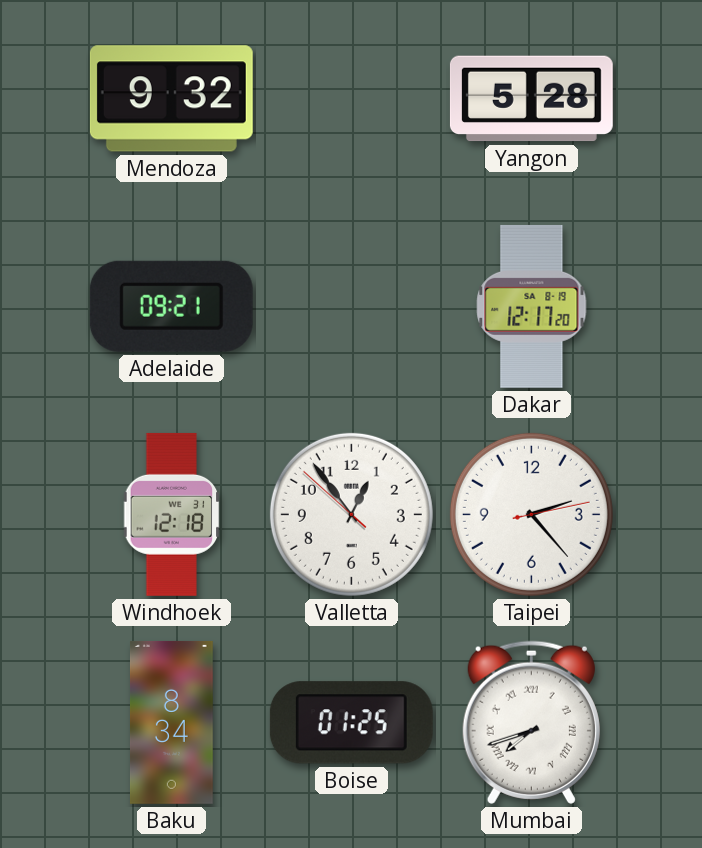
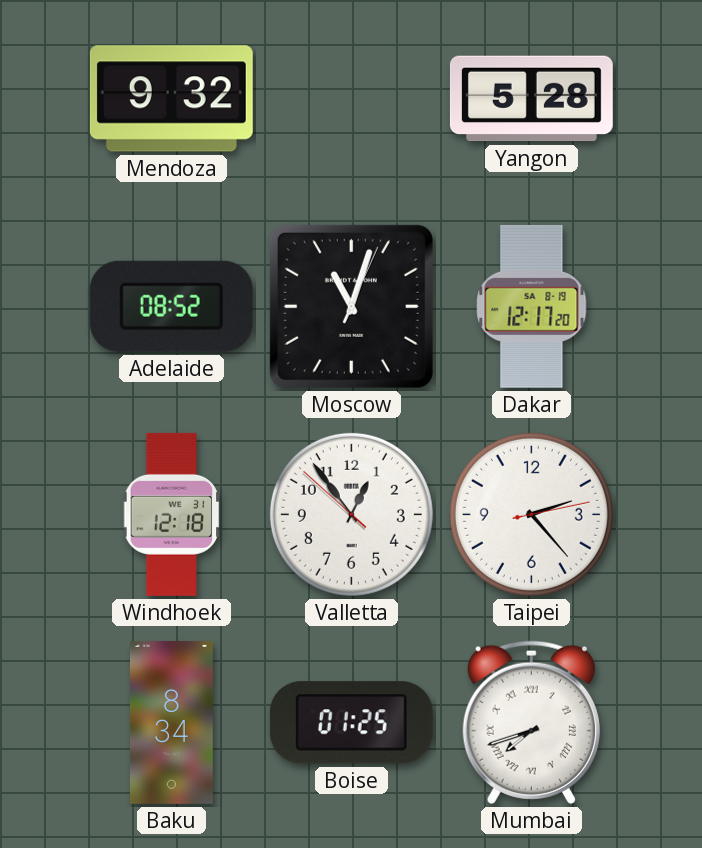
Adelaide: 09:21 -> 08:52 (171, 306)
Moscow: none -> 11:03 (351, 306)
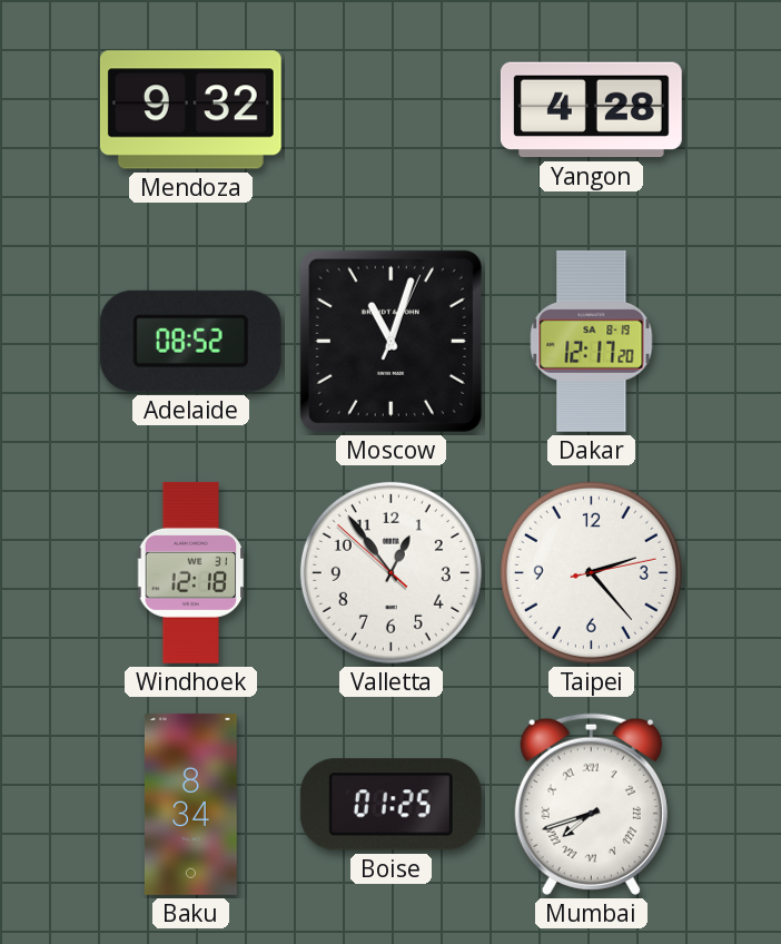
Yangon: 5:28 -> 4:28 (591, 110)
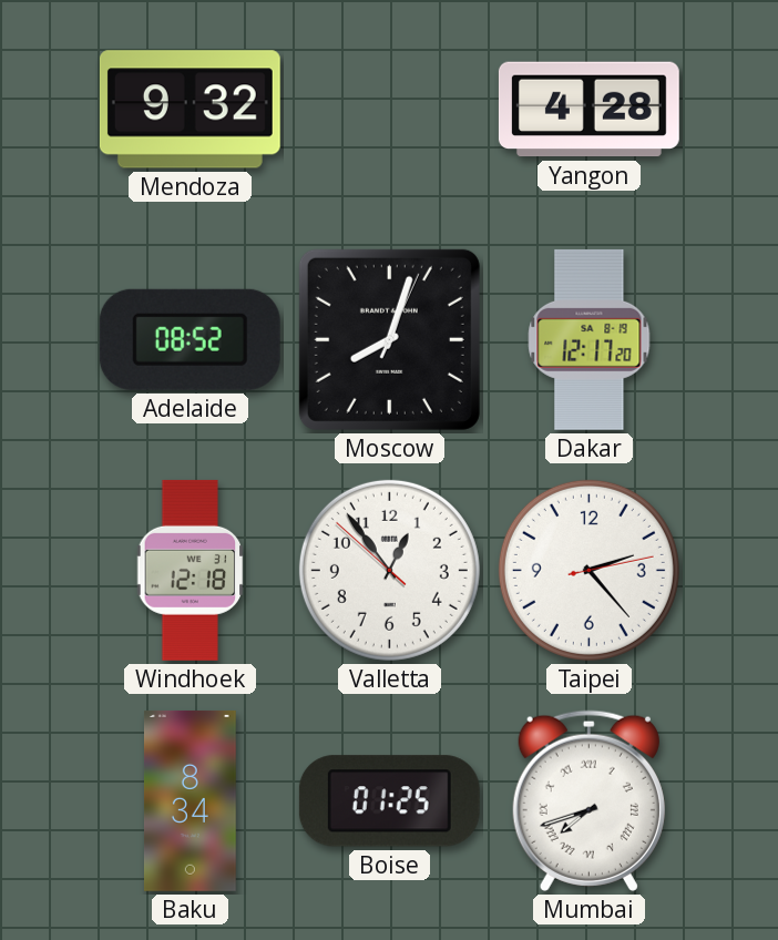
Moscow: 11:03 -> 8:03 (389, 339)
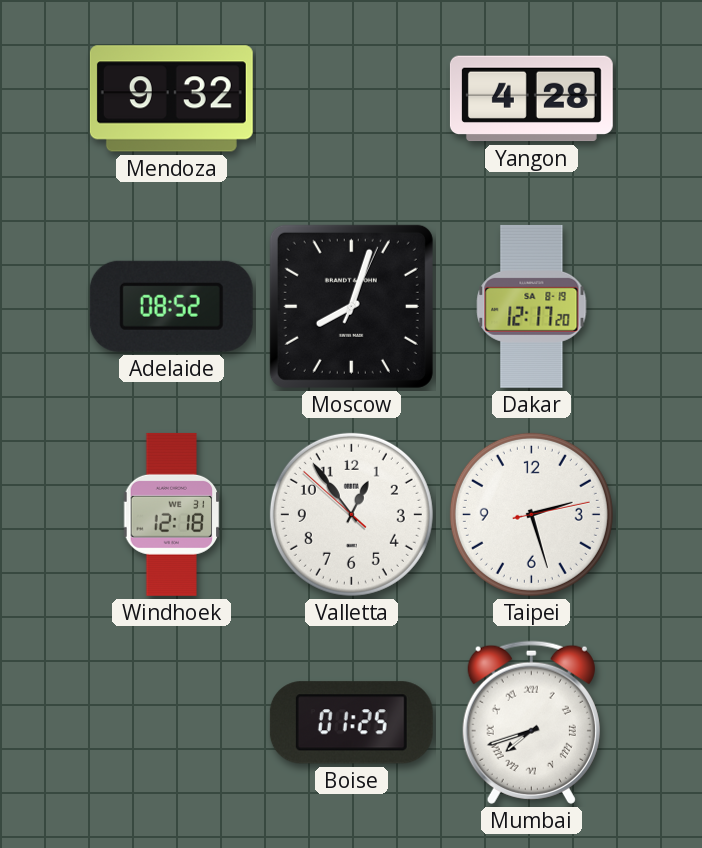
Taipei: 2:23 -> 2:27 (531, 514)
Baku: 8:34 -> none (190, 800)
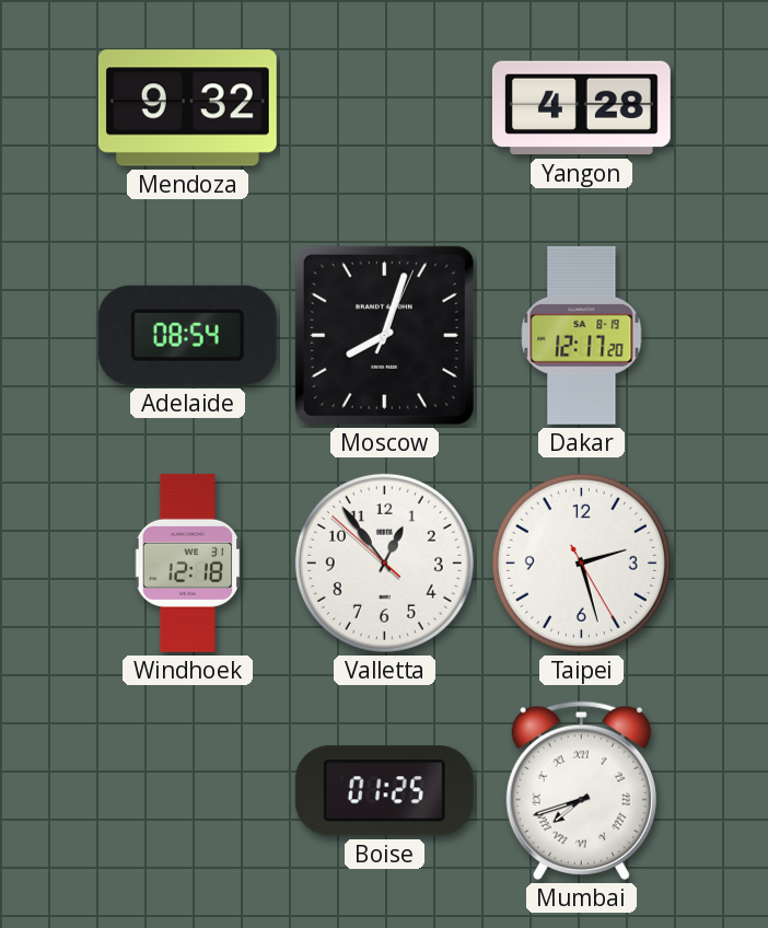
Adelaide: 08:52 -> 08:54 (187, 335)
Taipei: 2:27:13 -> 2:27:25 (581, 562)
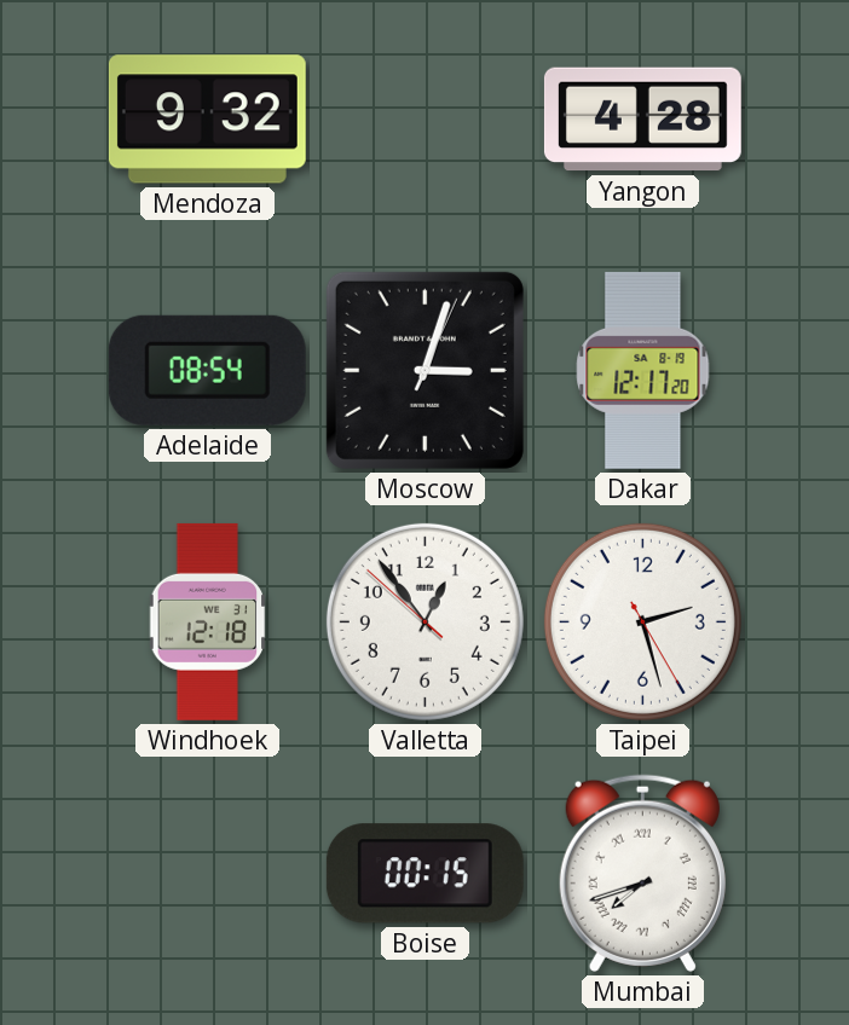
Moscow: 8:03 -> 3:03 (424, 370)
Boise: 01:25 -> 00:15 (424, 874)
